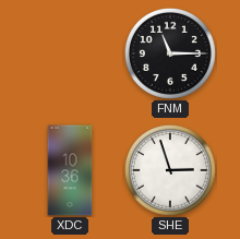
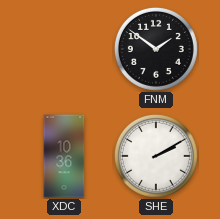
FNM: 11:15 -> 1:51 (156, 49)
SHE: 2:57 -> 2:10 (156, 156)
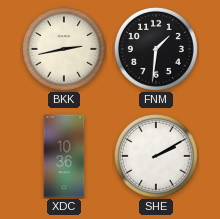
BKK: none -> 2:43 (64, 49)
FNM: 1:51 -> 1:31 (156, 49)
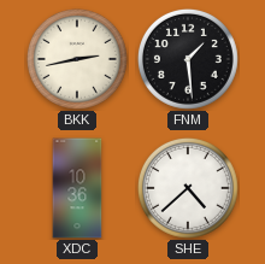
FNM: 1:31 -> 1:29 (188, 59)
SHE: 2:10 -> 4:38 (188, 188)
